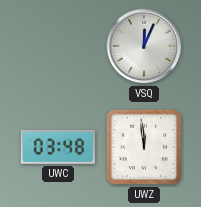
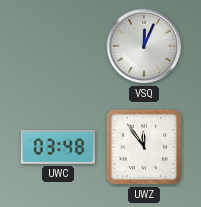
UWZ: 11:59 -> 11:54 (144, 147)
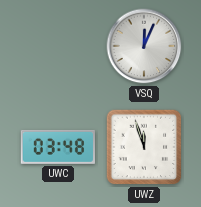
UWZ: 11:54 -> 11:57 (144, 147)
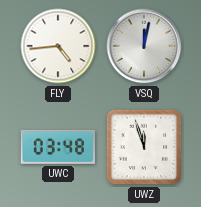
FLY: none -> 4:44 (58, 46)
VSQ: 12:04 -> 12:02 (144, 46)
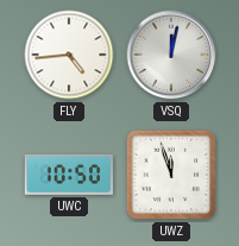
UWC: 03:48 -> 10:50 (69, 175)
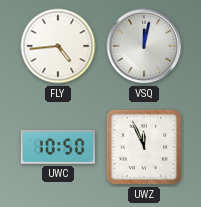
UWZ: 11:57 -> 11:56 (144, 147)
